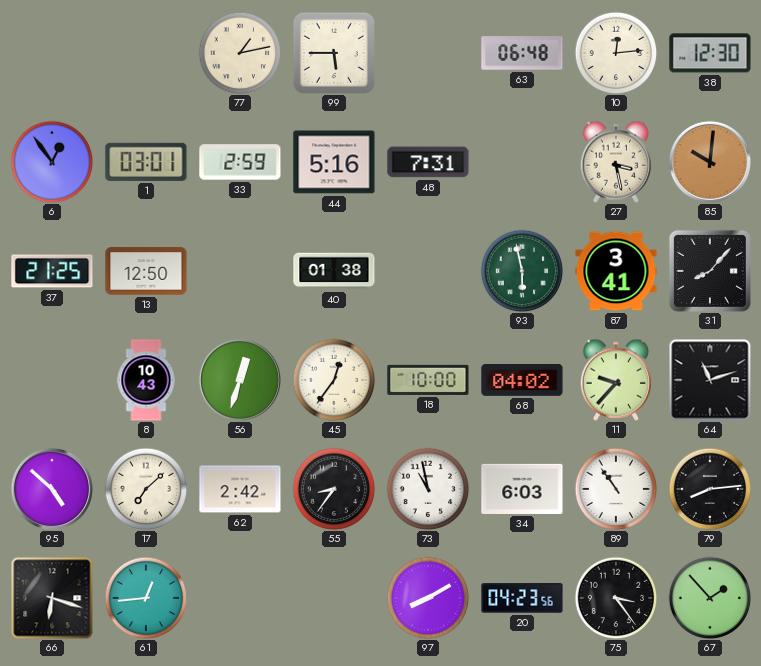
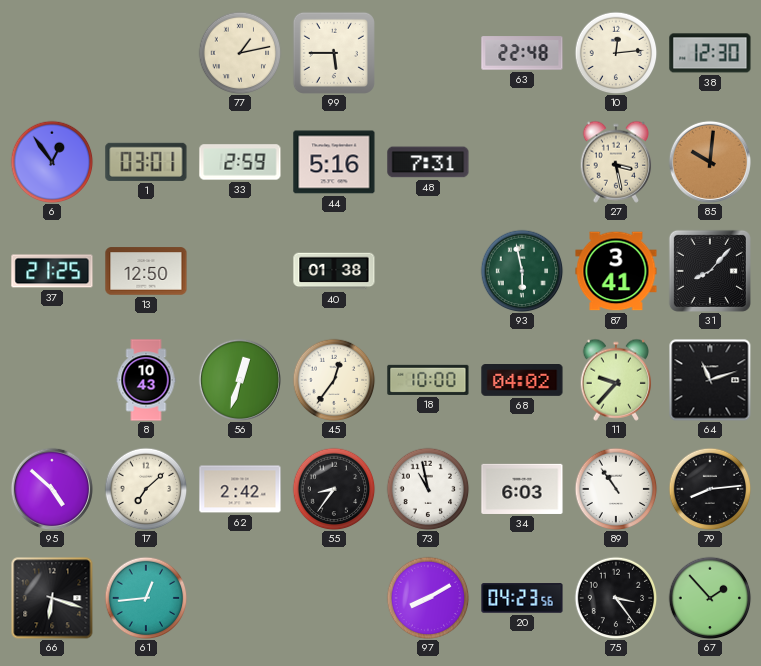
63: 06:48 -> 22:48 (522, 53)
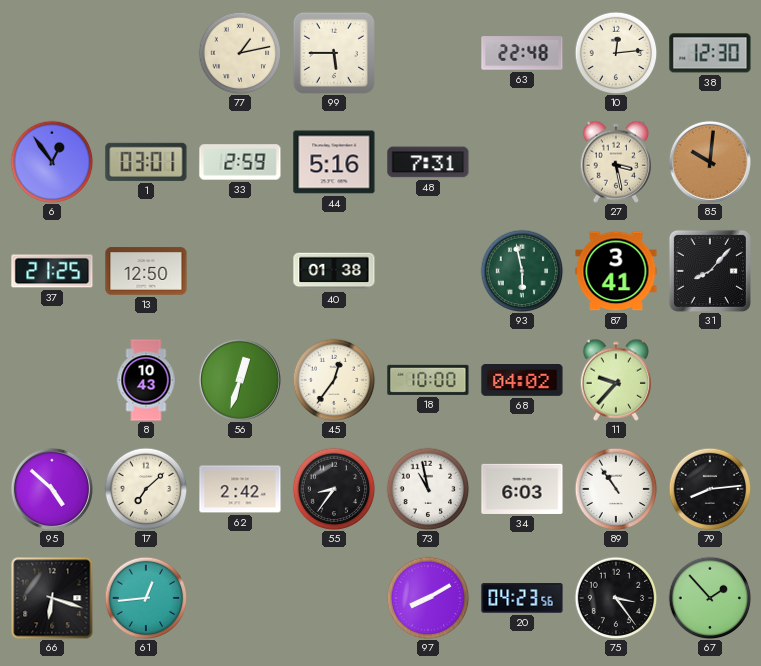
64: 11:12 -> none (710, 380)
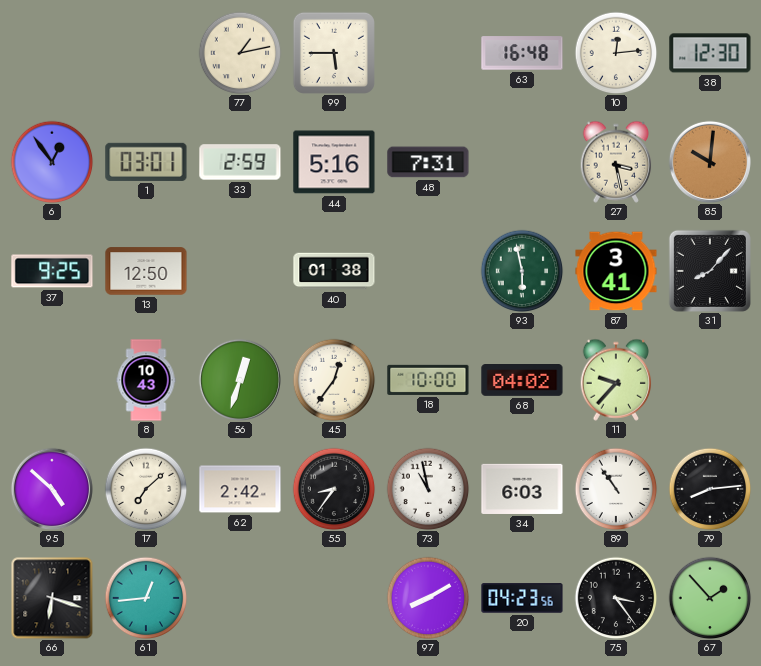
63: 22:48 -> 16:48 (522, 53)
37: 21:25 -> 9:25 (52, 271)
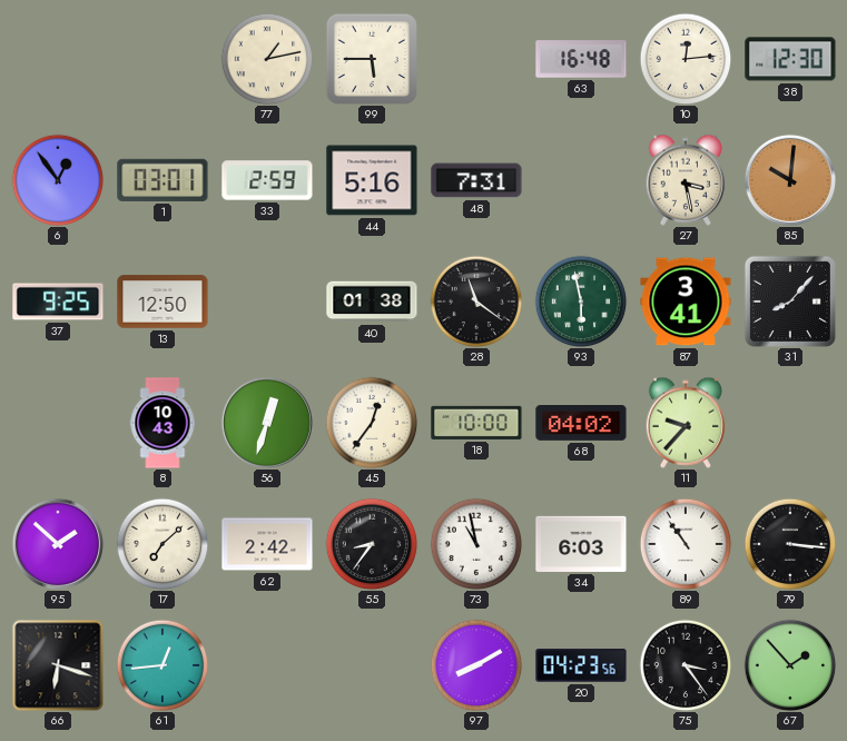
28: none -> 11:21 (476, 302)
95: 4:52 -> 1:52 (58, 544)
79: 8:14 -> 3:16 (790, 544)
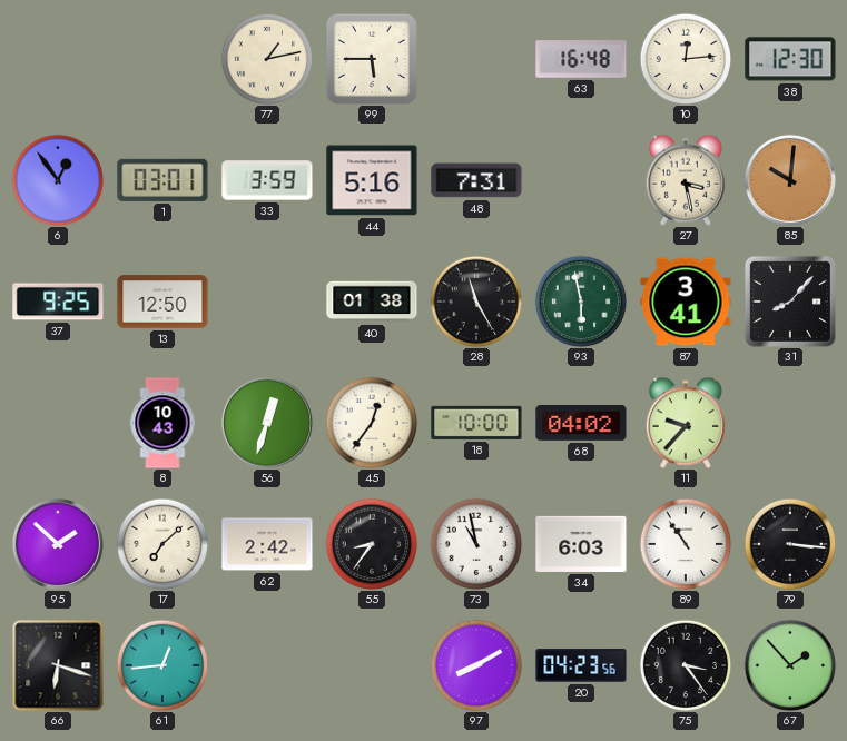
33: 2:59 -> 3:59 (267, 180)
28: 11:21 -> 11:25 (476, 302)
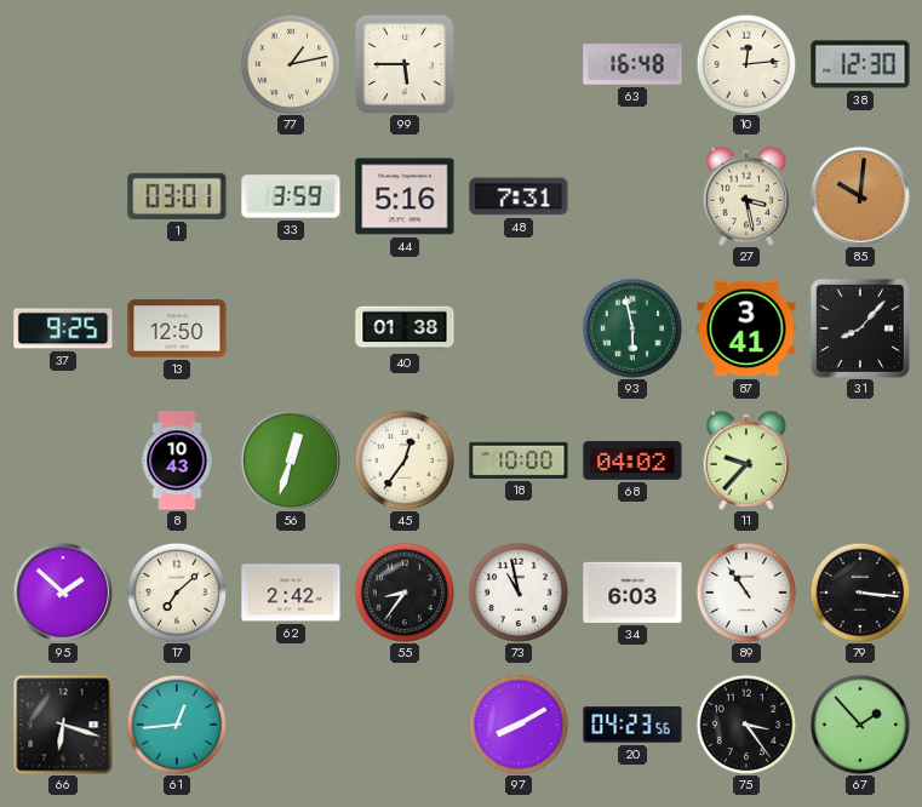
6: 12:54 -> none (58, 180)
28: 11:25 -> none (476, 302)
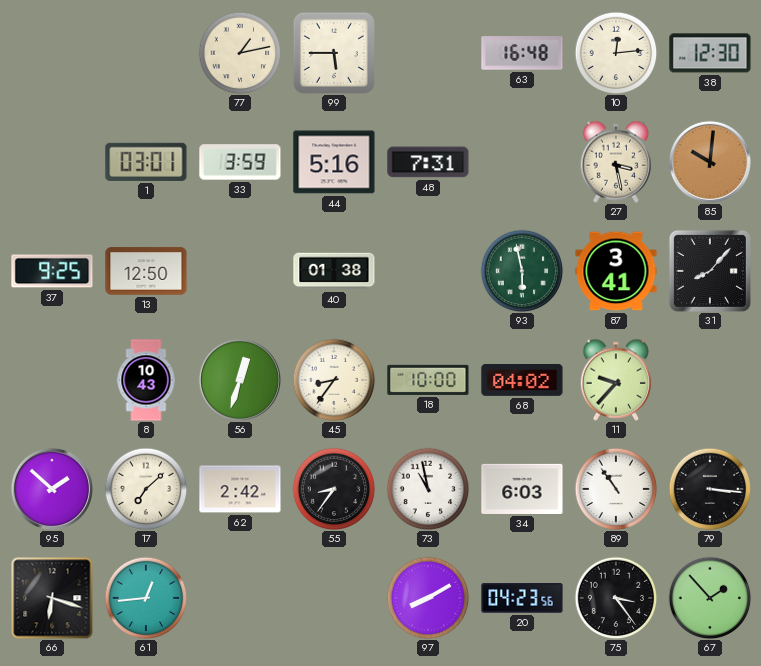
45: 12:36 -> 8:36 (334, 380)
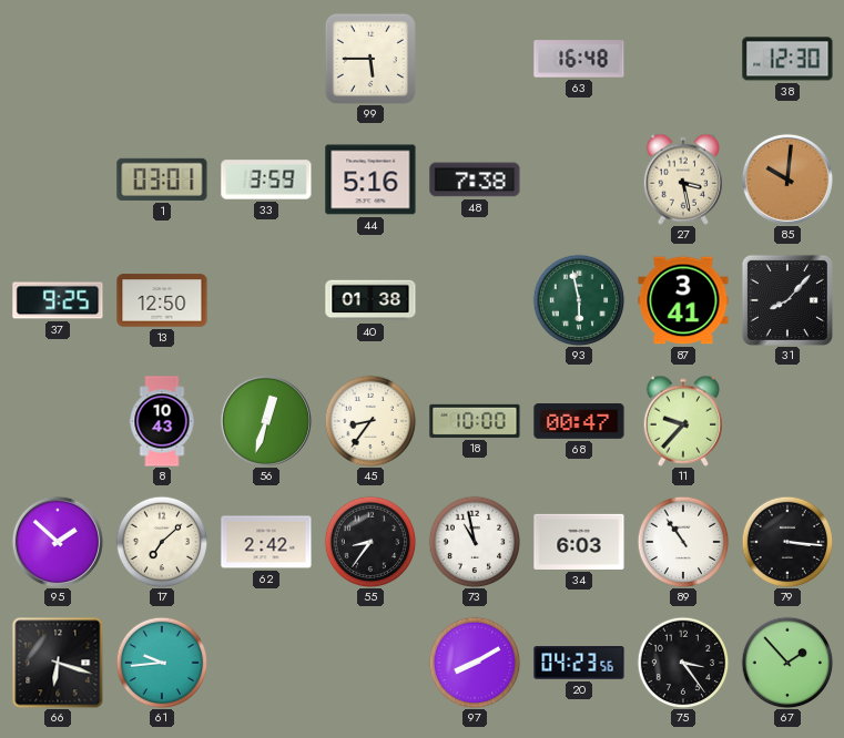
77: 1:13 -> none (240, 53)
10: 12:14 -> none (616, 53)
48: 7:31 -> 7:38 (475, 180)
68: 04:02 -> 00:47 (579, 422)
61: 12:44 -> 9:44 (162, 663)
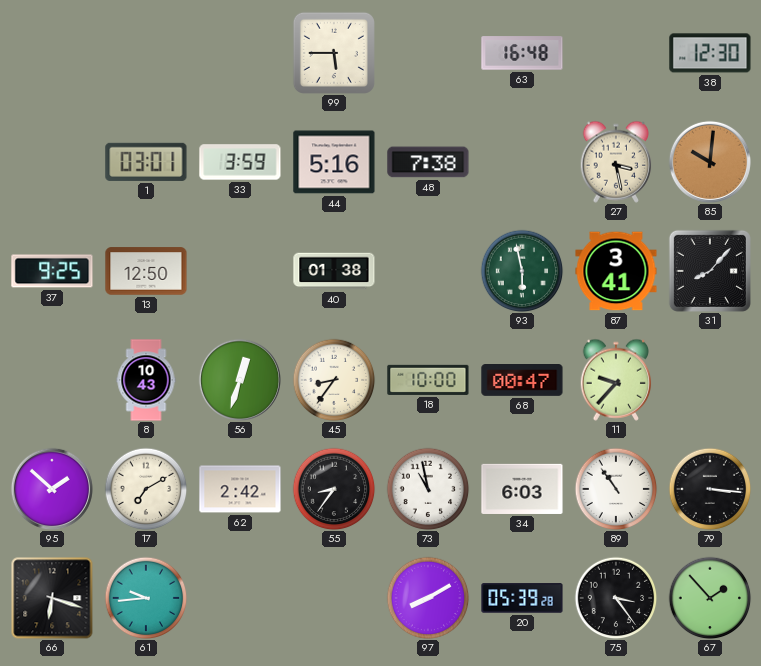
17: 7:08 -> 7:10 (146, 489)
20: 04:23 -> 05:39 (522, 598)
